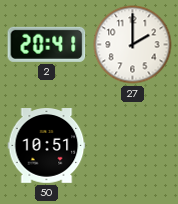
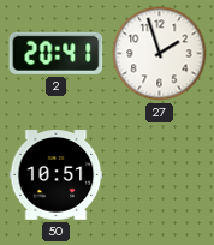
27: 2:00 -> 1:57 (160, 54)
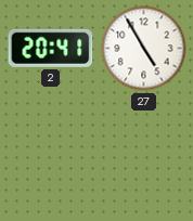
27: 1:57 -> 4:55 (144, 49)
50: 10:51 -> none (57, 175)
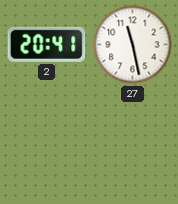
27: 4:55 -> 11:28 (133, 45)
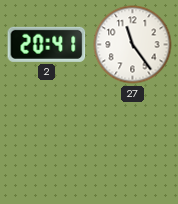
27: 11:28 -> 11:24 (133, 45)
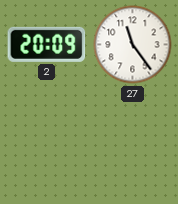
2: 20:41 -> 20:09 (47, 44)
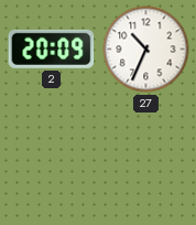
27: 11:24 -> 10:34 (146, 50)
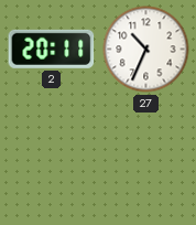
2: 20:09 -> 20:11 (52, 49)
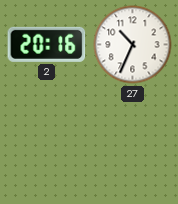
2: 20:11 -> 20:16 (47, 44)
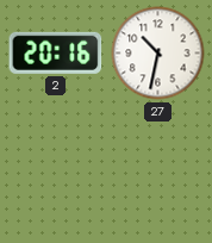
27: 10:34 -> 10:32 (158, 54)
